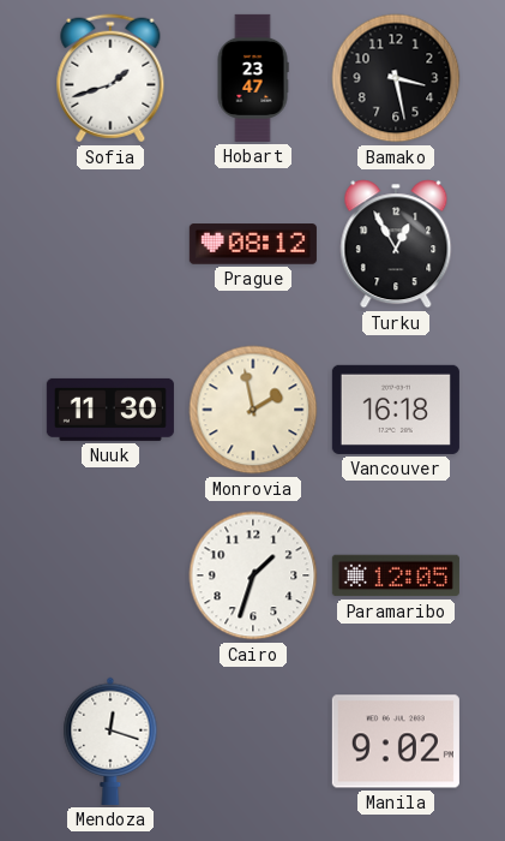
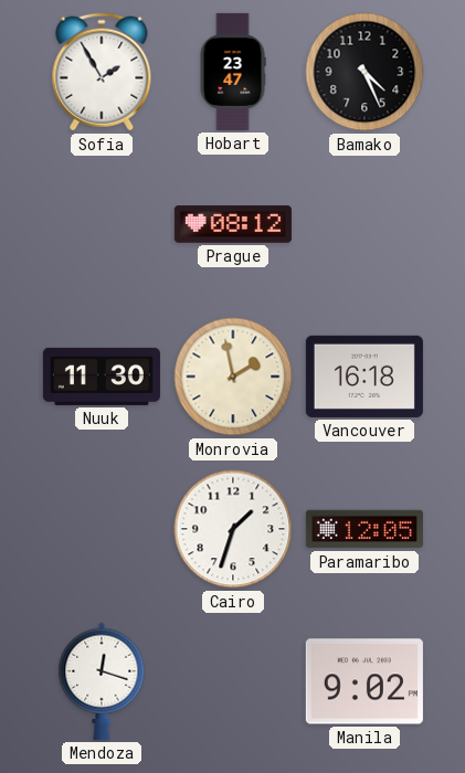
Sofia: 1:42 -> 1:55 (102, 72)
Bamako: 3:28 -> 4:26 (364, 72)
Turku: 12:55 -> none (396, 244)
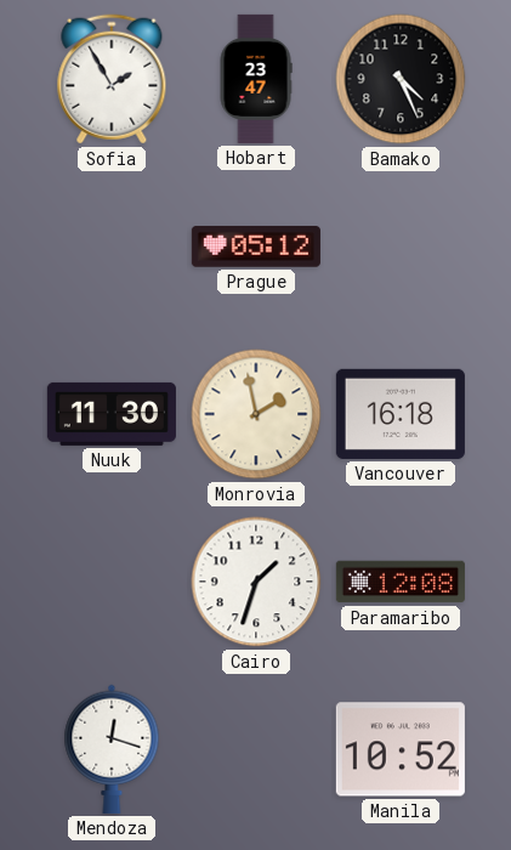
Prague: 08:12 -> 05:12 (256, 246)
Paramaribo: 12:05 -> 12:08 (401, 582)
Manila: 9:02 -> 10:52 (401, 749)
